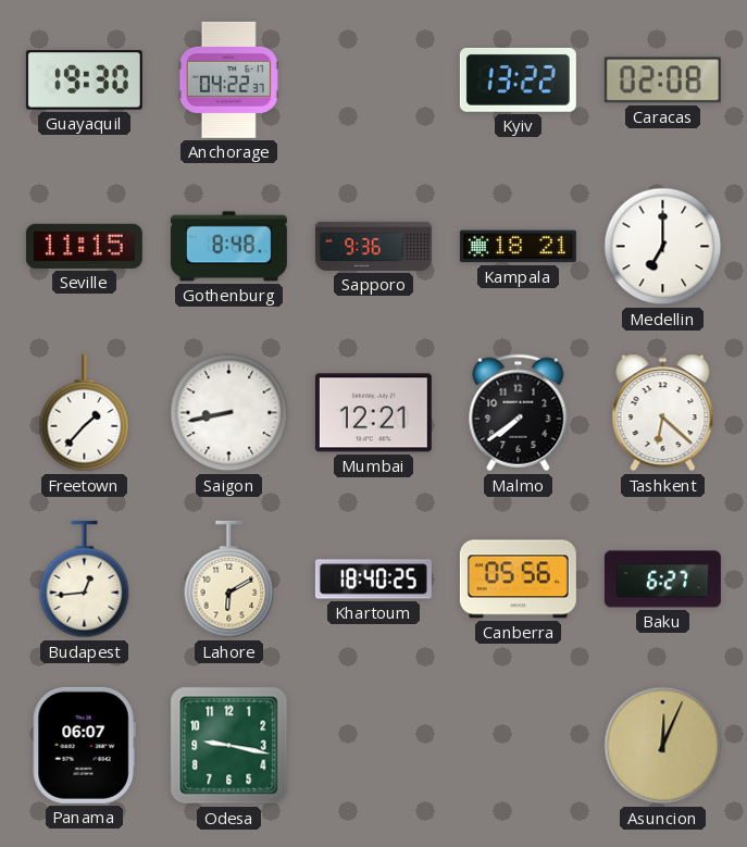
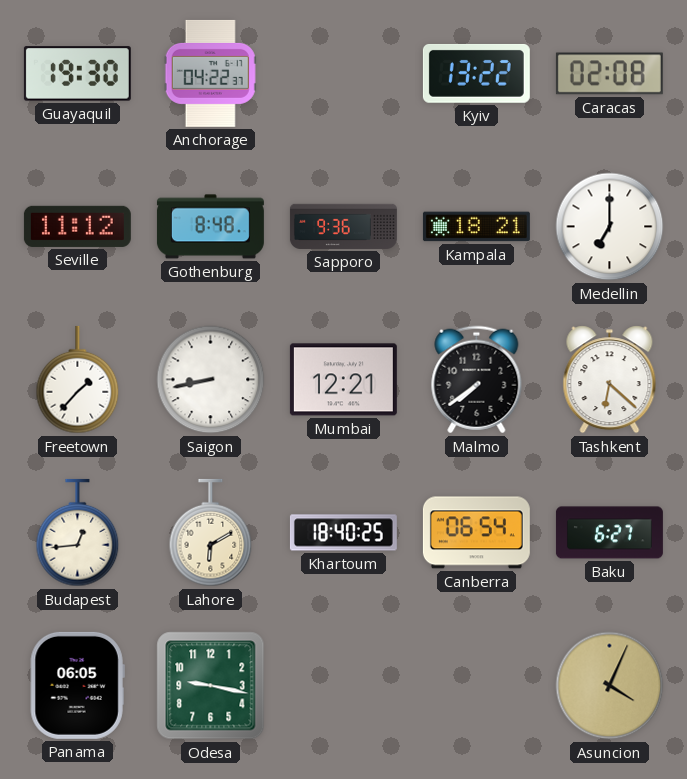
Seville: 11:15 -> 11:12 (77, 226)
Canberra: 05:56 -> 06:54 (476, 533)
Panama: 06:07 -> 06:05 (77, 685)
Asuncion: 12:04 -> 4:04 (610, 686)
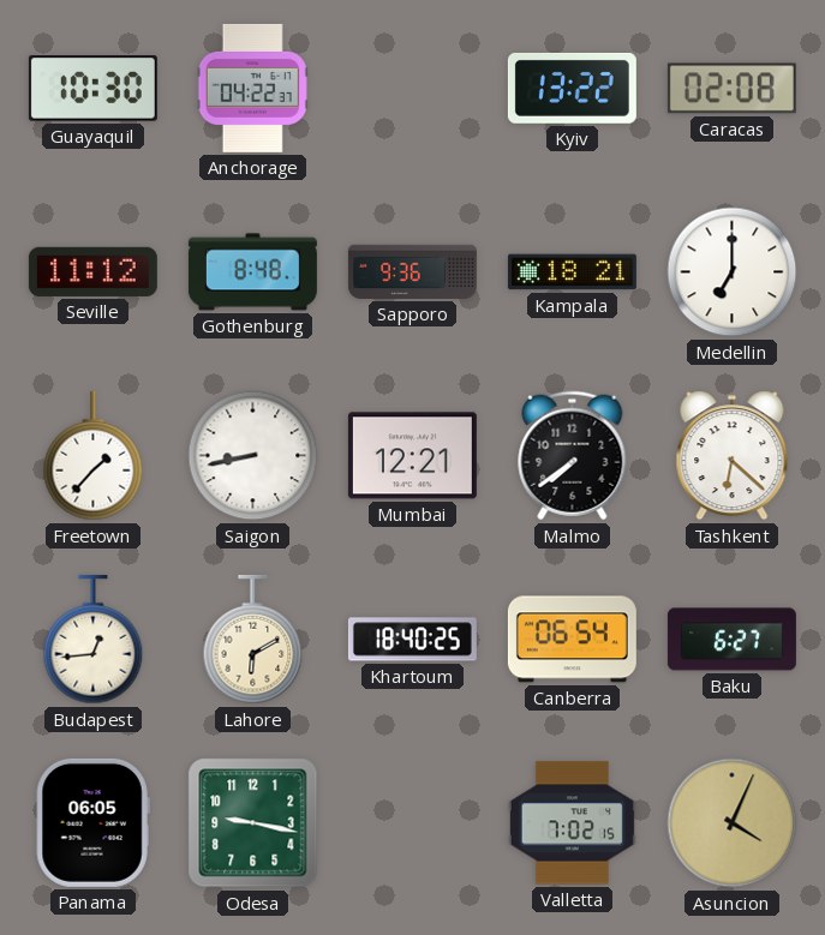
Guayaquil: 19:30 -> 10:30 (92, 89)
Valletta: none -> 7:02 (572, 823)
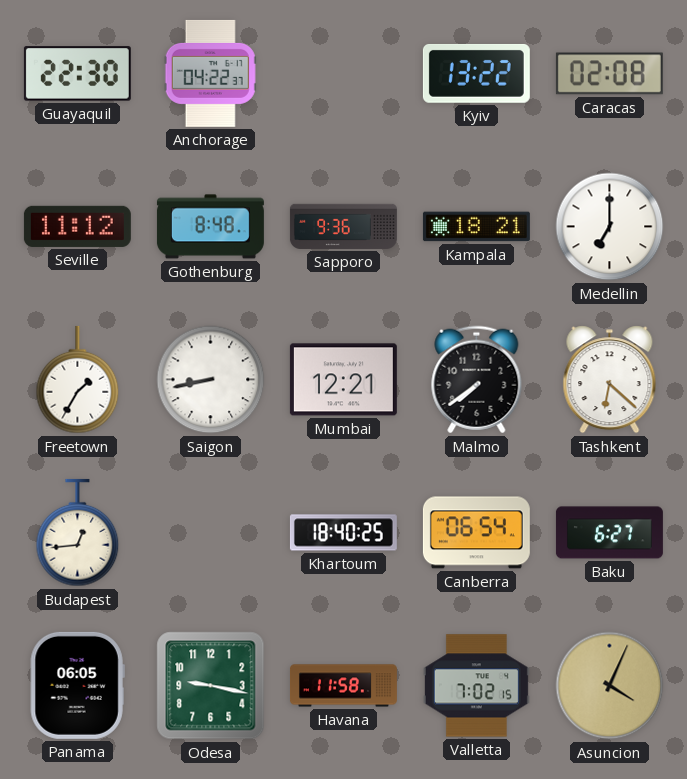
Guayaquil: 10:30 -> 22:30 (77, 74)
Freetown: 1:37 -> 1:35 (78, 380)
Lahore: 6:10 -> none (253, 640)
Havana: none -> 11:58 (343, 686)
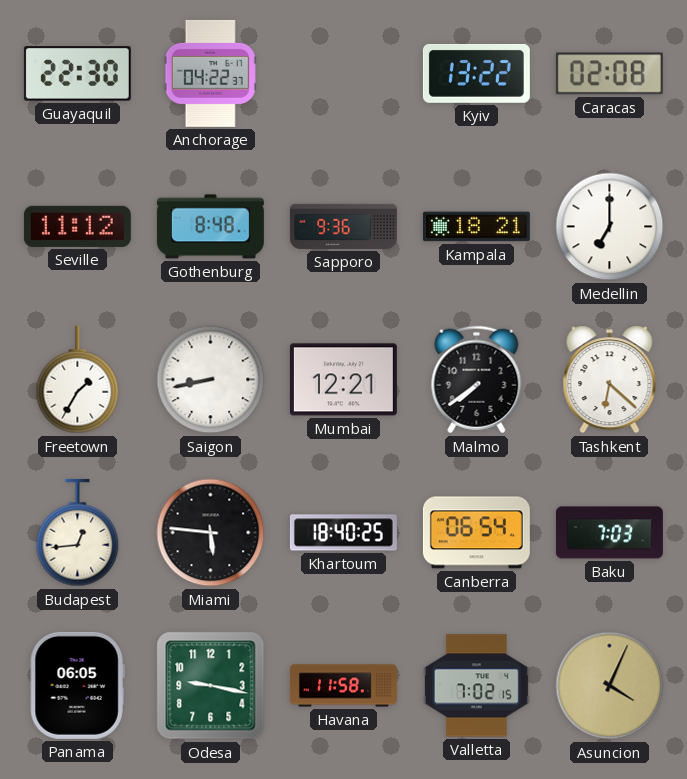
Miami: none -> 5:46 (211, 533)
Baku: 6:27 -> 7:03 (609, 533)
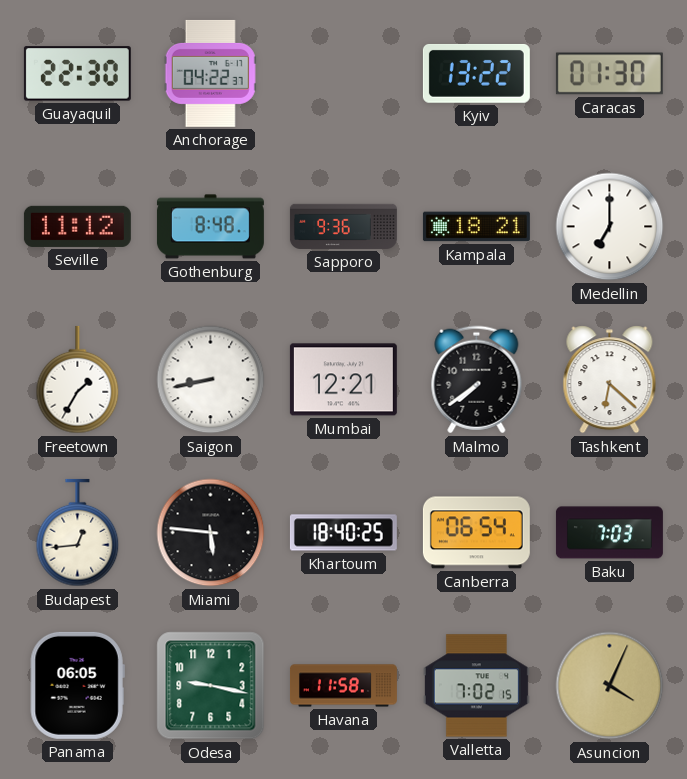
Caracas: 02:08 -> 01:30 (609, 74)
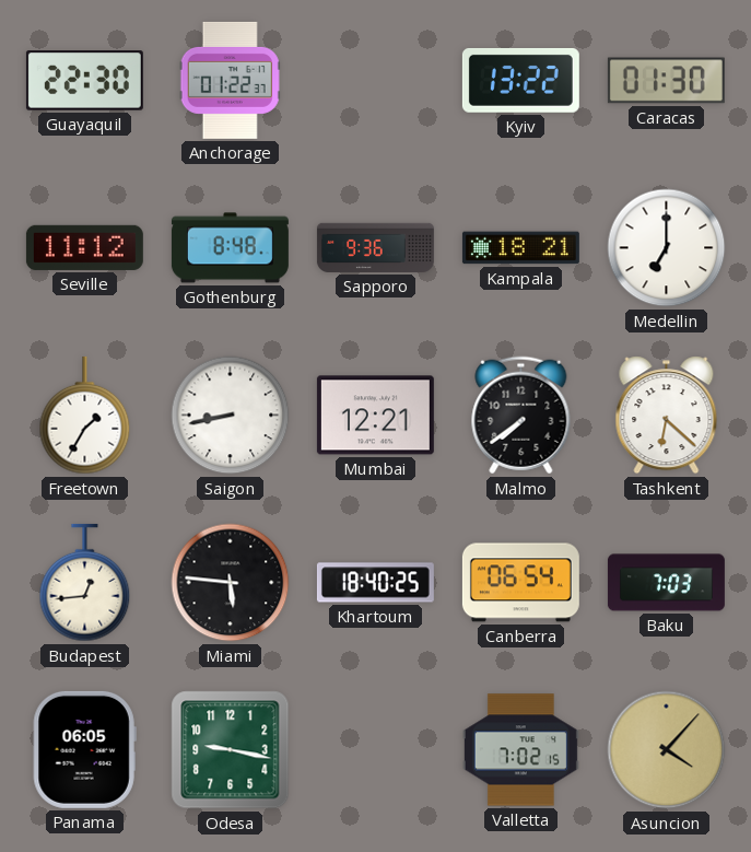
Anchorage: 04:22 -> 01:22 (230, 80)
Havana: 11:58 -> none (343, 686)
Asuncion: 4:04 -> 4:07 (667, 750)
